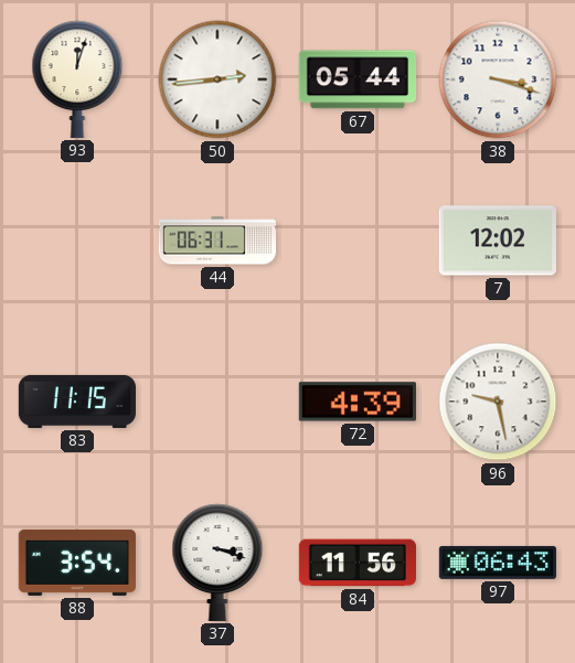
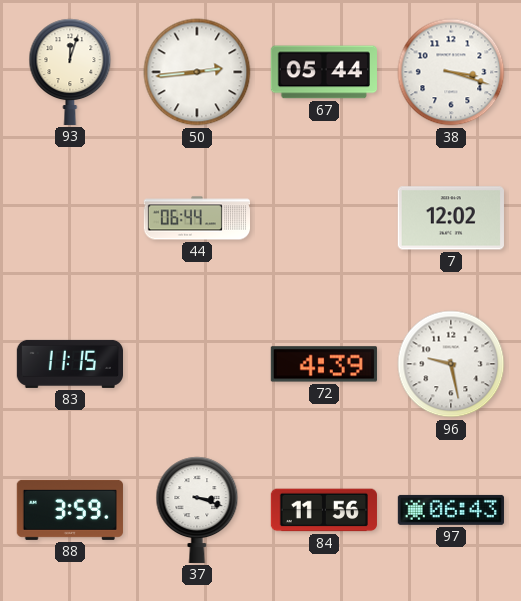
44: 06:31 -> 06:44 (196, 218)
88: 3:54 -> 3:59 (70, 510)
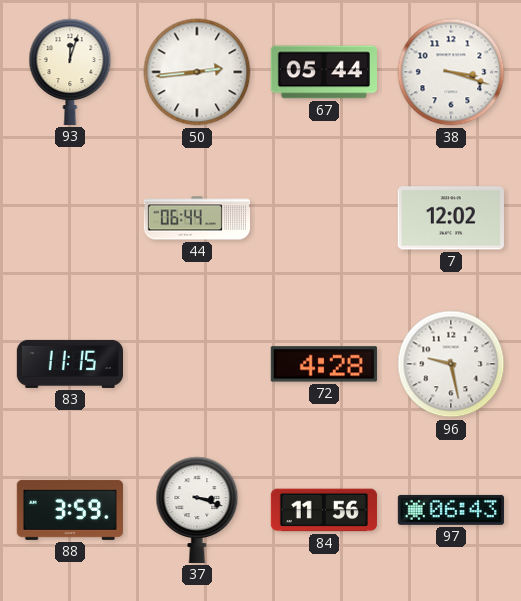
72: 4:39 -> 4:28 (324, 364)
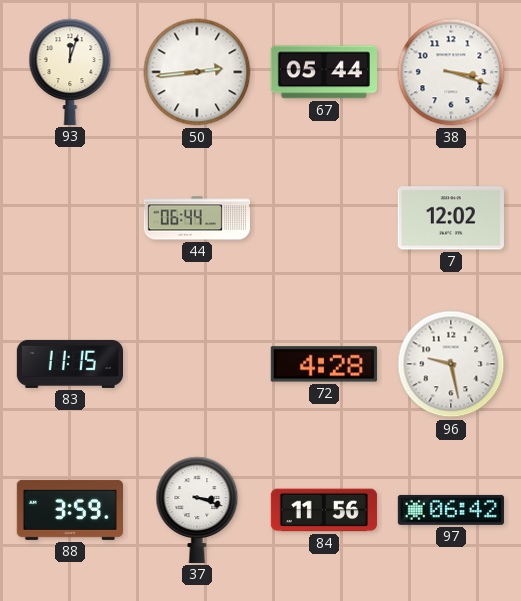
97: 06:43 -> 06:42 (451, 510)
